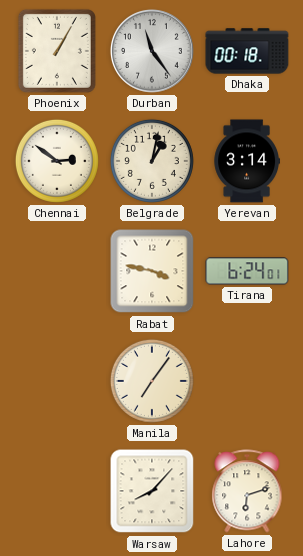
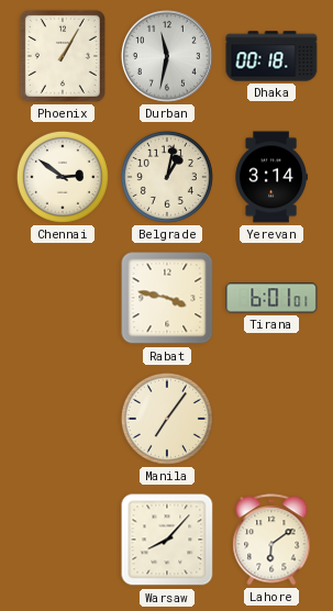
Durban: 11:24 -> 11:32 (167, 56)
Tirana: 6:24 -> 6:01 (271, 298)
Lahore: 6:12 -> 6:09 (271, 540)
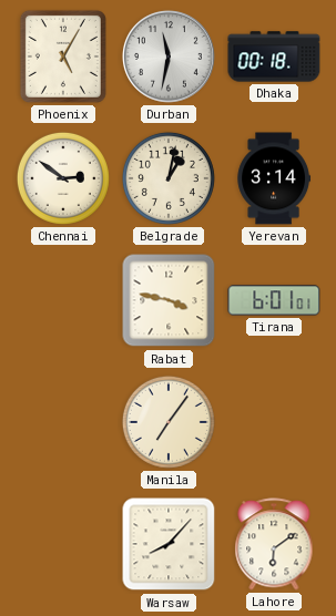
Phoenix: 1:05 -> 5:05 (63, 57)
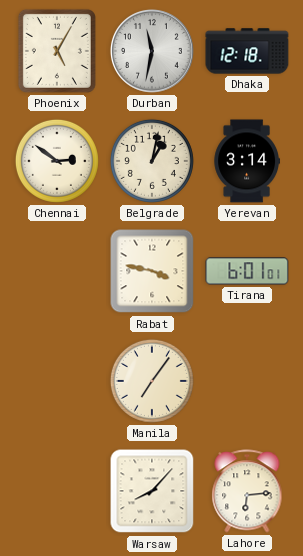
Dhaka: 00:18 -> 12:18 (247, 51)
Lahore: 6:09 -> 6:14 (247, 491)
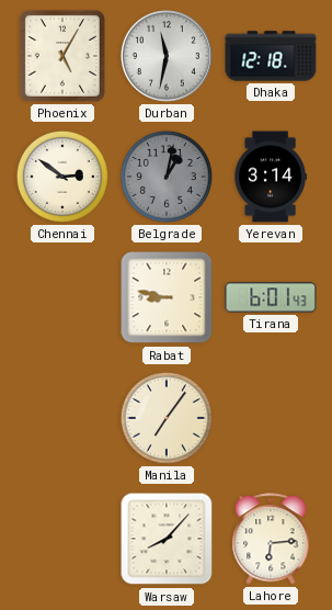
Belgrade dial: cream -> grey (167, 177)
Rabat: 3:47 -> 8:47 (167, 297)
Tirana: 6:01:01 -> 6:01:43 (271, 297)
